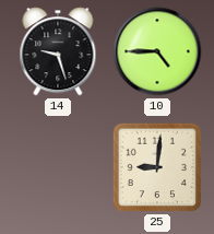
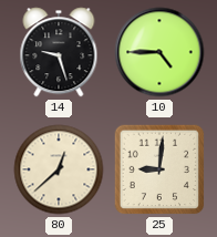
80: none -> 12:38 (59, 169)
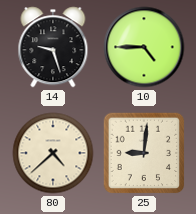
80: 12:38 -> 4:38 (53, 153)
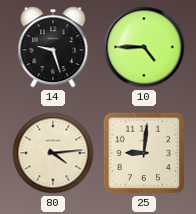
80: 4:38 -> 4:14 (53, 153)
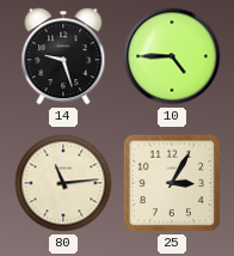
80: 4:14 -> 11:14 (63, 183)
25: 9:01 -> 3:05 (172, 183)
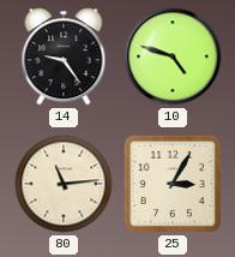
14: 9:27 -> 9:24 (64, 56)
10: 4:45 -> 4:48 (173, 56)
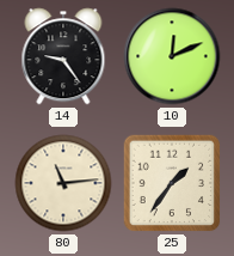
10: 4:48 -> 12:11 (172, 56)
25: 3:05 -> 1:36 (172, 183)
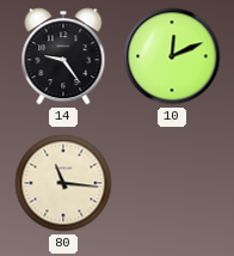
80: 11:14 -> 11:16 (63, 183)
25: 1:36 -> none (172, 183)
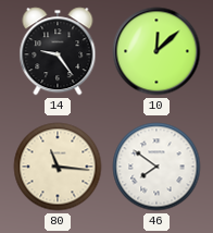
10: 12:11 -> 12:08 (156, 51)
46: none -> 7:51 (156, 167)
